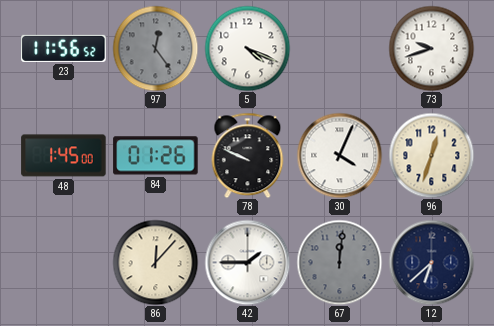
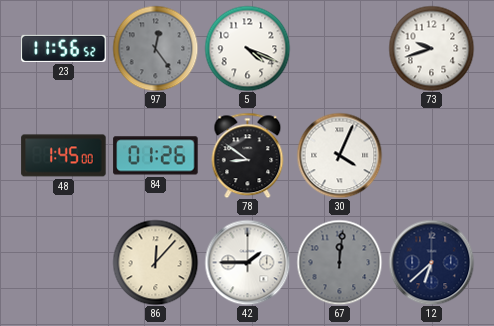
78: 9:49 -> 8:51 (248, 155)
96: 12:33 -> none (431, 155)
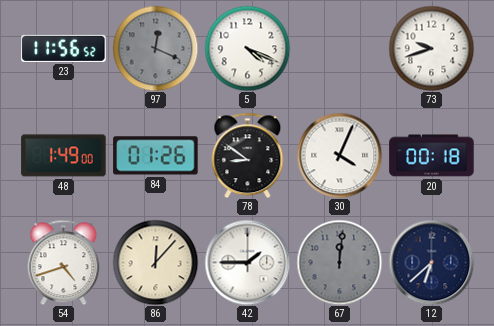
97: 12:24 -> 12:19 (155, 48)
48: 1:45 -> 1:49 (64, 156)
20: none -> 00:18 (432, 156)
54: none -> 4:42 (64, 262)
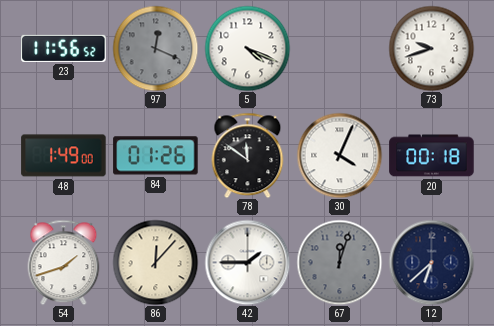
78: 8:51 -> 11:51 (248, 155)
54: 4:42 -> 1:42 (64, 262)
67: 12:01 -> 12:03 (339, 262)
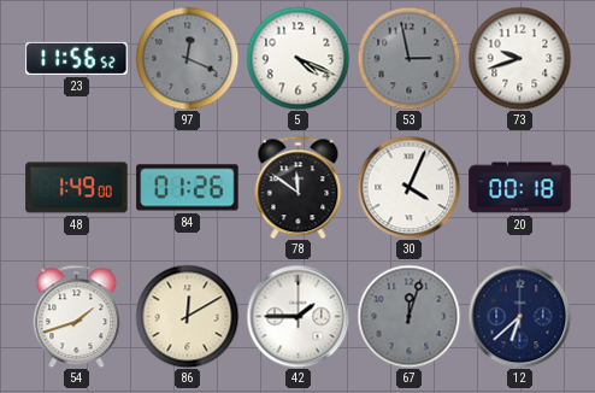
53: none -> 2:58 (408, 58)
86: 12:07 -> 12:10 (187, 316)
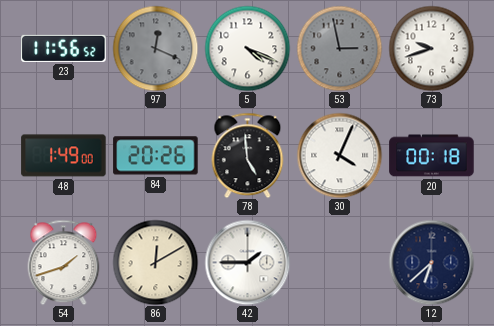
84: 01:26 -> 20:26 (156, 156)
78: 11:51 -> 4:59 (248, 155)
67: 12:03 -> none (408, 316)
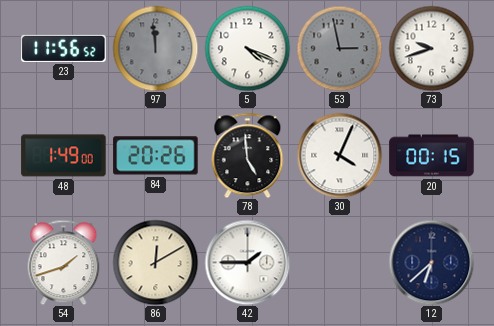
97: 12:19 -> 11:59 (155, 48)
20: 00:18 -> 00:15 (432, 156)
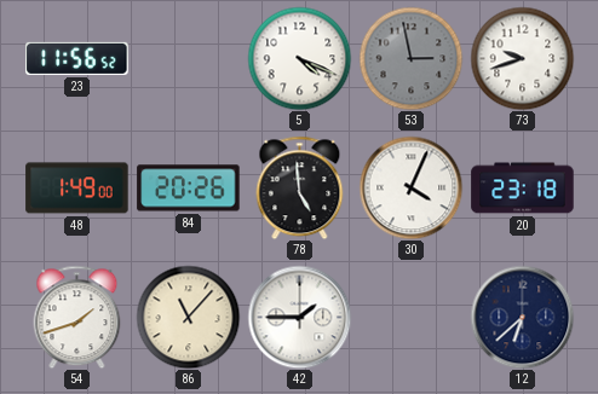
97: 11:59 -> none (155, 48)
20: 00:15 -> 23:18 (523, 189)
86: 12:10 -> 11:07 (188, 317)
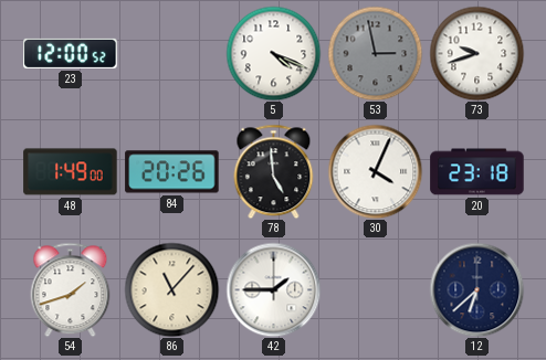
23: 11:56 -> 12:00 (71, 53)
